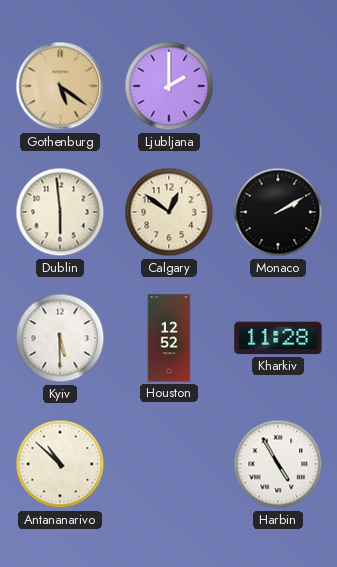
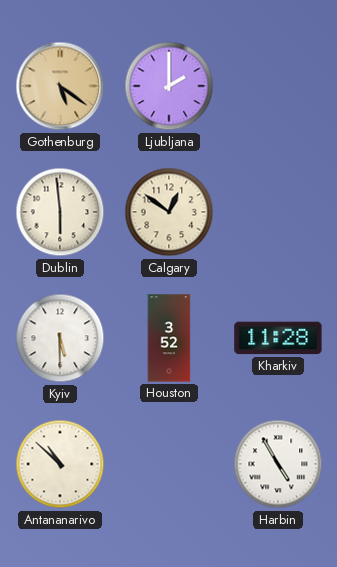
Monaco: 2:10 -> none (278, 212)
Houston: 12:52 -> 3:52 (169, 338)
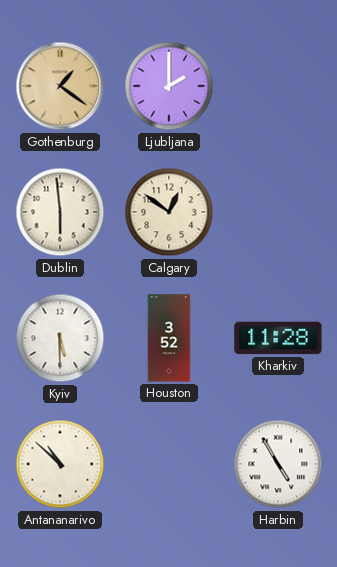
Gothenburg: 5:21 -> 1:21 (60, 86)
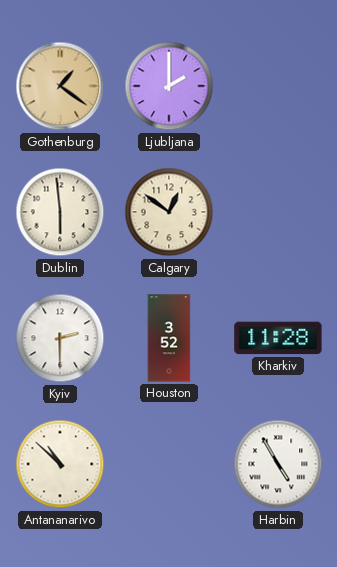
Kyiv: 5:30 -> 2:30 (60, 338)
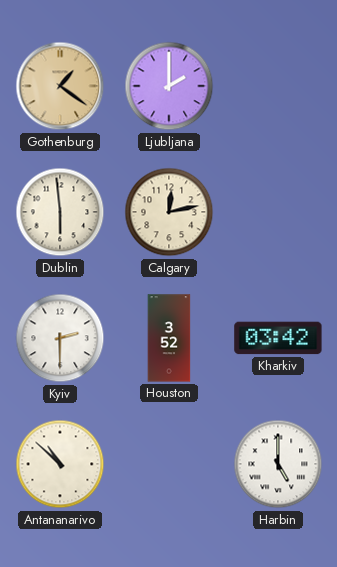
Calgary: 12:51 -> 12:13 (169, 212)
Kharkiv: 11:28 -> 03:42 (278, 338)
Harbin: 4:55 -> 5:00 (278, 464)
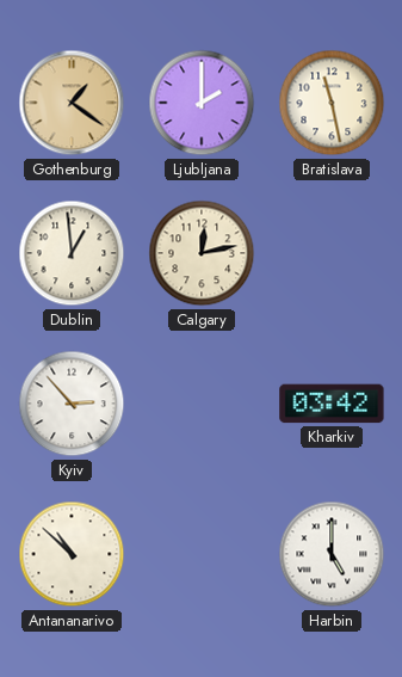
Bratislava: none -> 11:28 (332, 103)
Dublin: 5:59 -> 12:59 (72, 253)
Kyiv: 2:30 -> 2:53 (72, 404)
Houston: 3:52 -> none (169, 338)
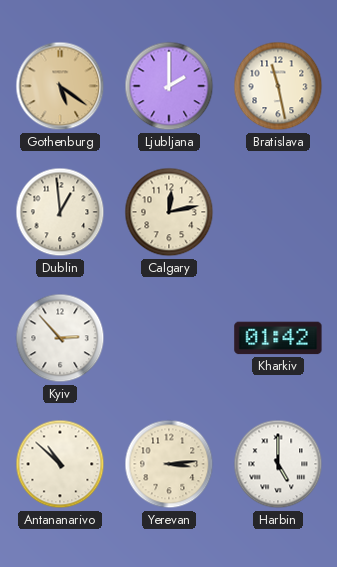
Gothenburg: 1:21 -> 5:21 (60, 86)
Kharkiv: 03:42 -> 01:42 (278, 338)
Yerevan: none -> 3:14 (169, 464)
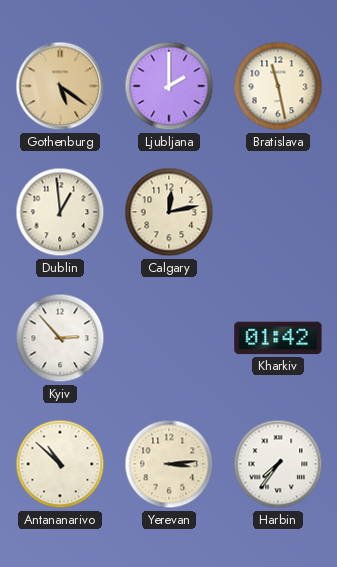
Harbin: 5:00 -> 7:36 (278, 464)
